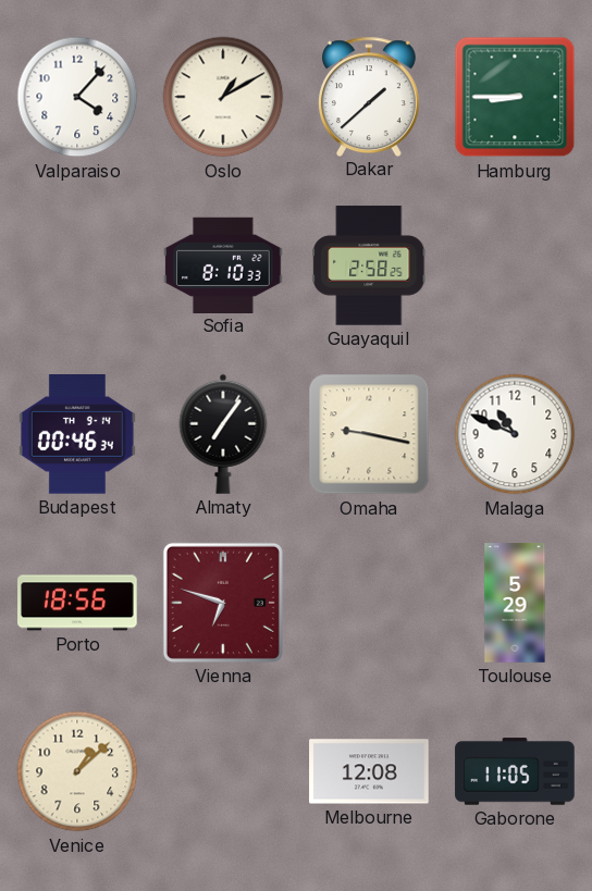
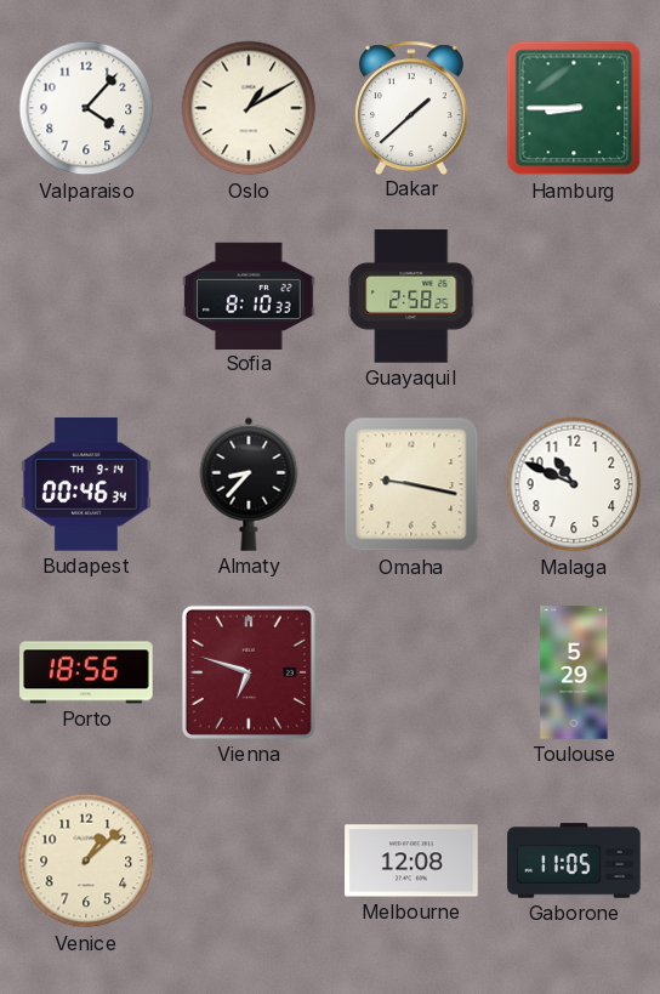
Almaty: 7:06 -> 8:37 (249, 484)
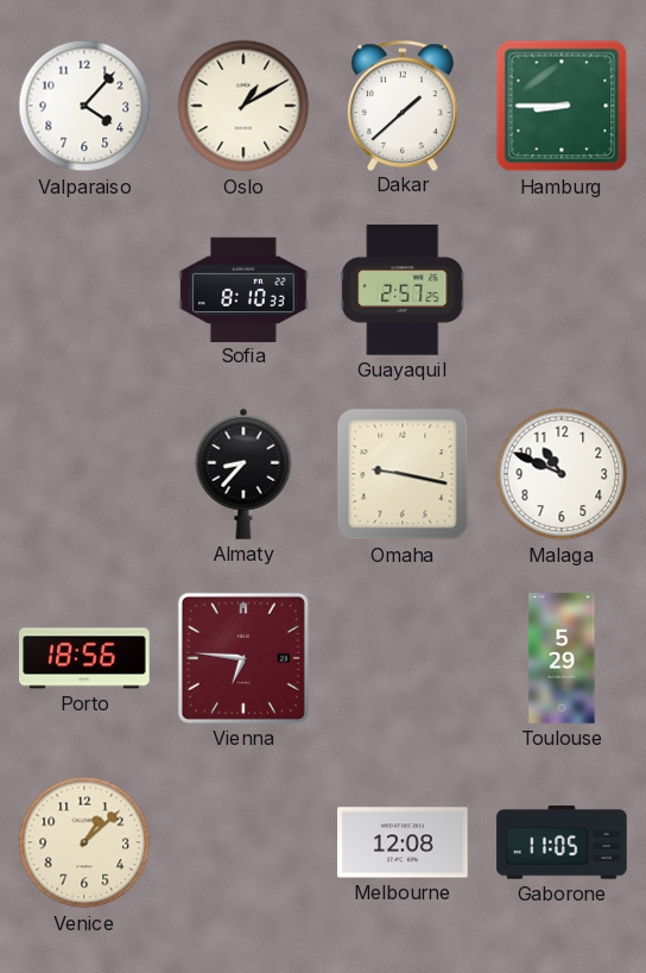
Guayaquil: 2:58 -> 2:57 (403, 290)
Budapest: 00:46 -> none (86, 485)
Vienna: 6:48 -> 6:46 (243, 658)
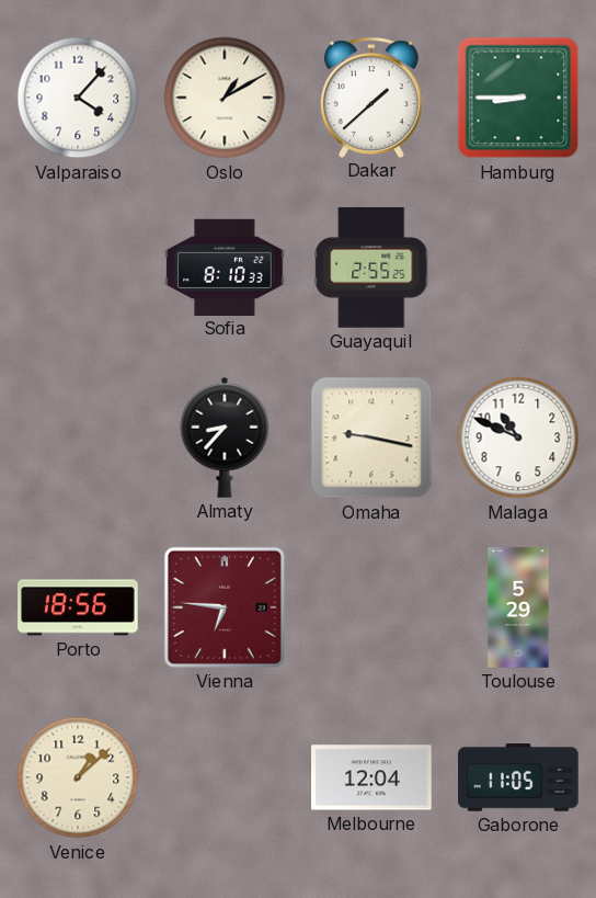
Guayaquil: 2:57 -> 2:55 (371, 268)
Melbourne: 12:08 -> 12:04 (371, 777)
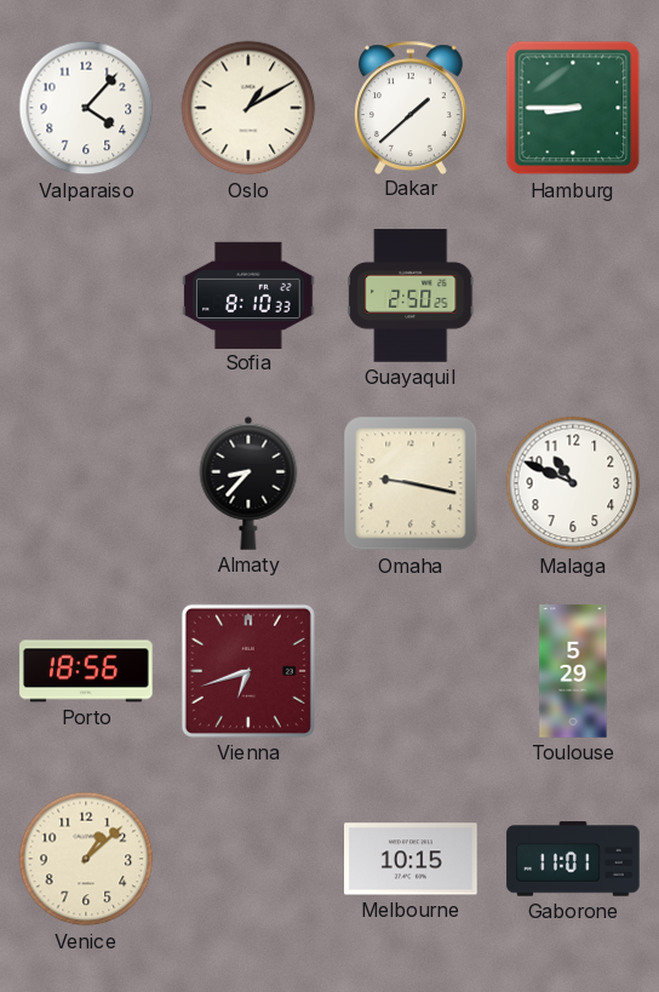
Guayaquil: 2:55 -> 2:50 (411, 296)
Vienna: 6:46 -> 6:42 (248, 671)
Melbourne: 12:04 -> 10:15 (411, 859)
Gaborone: 11:05 -> 11:01 (573, 859)
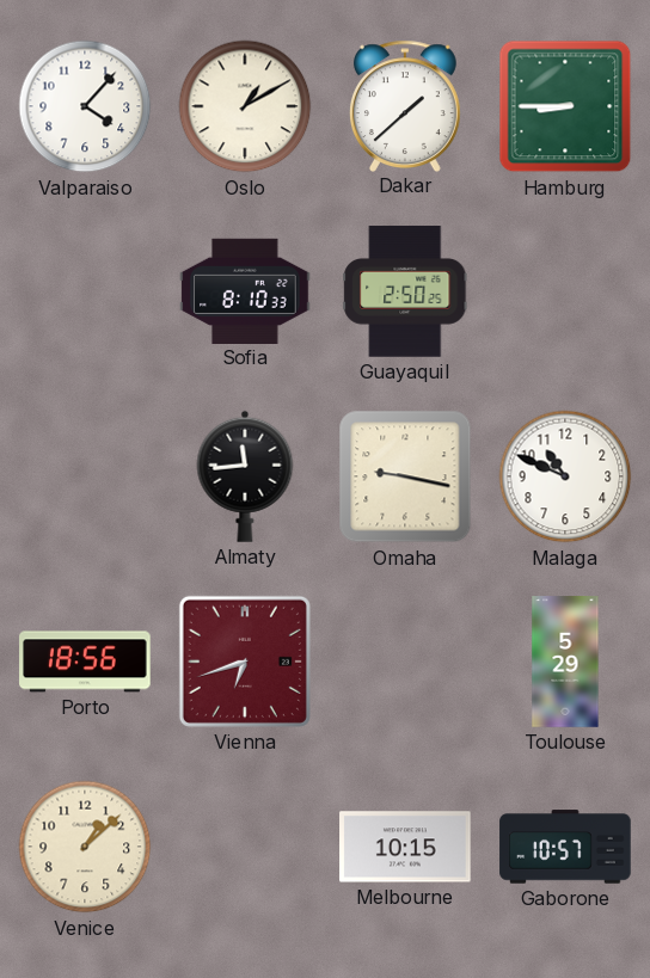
Almaty: 8:37 -> 11:44 (245, 476)
Gaborone: 11:01 -> 10:57 (565, 847)
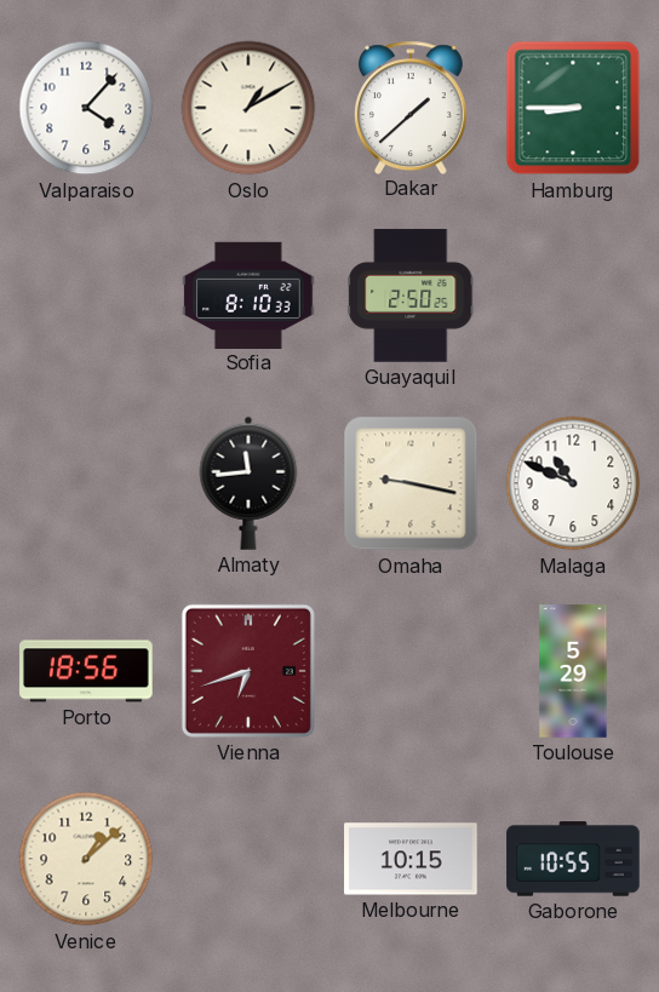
Gaborone: 10:57 -> 10:55 (573, 859)
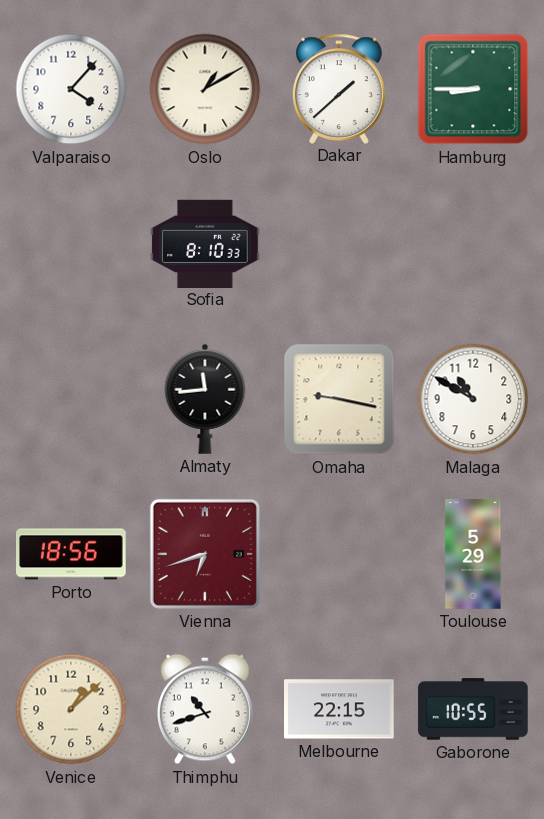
Guayaquil: 2:50 -> none (411, 296)
Malaga: 10:49 -> 10:50 (473, 399)
Thimphu: none -> 10:42 (206, 709)
Melbourne: 10:15 -> 22:15 (339, 709)
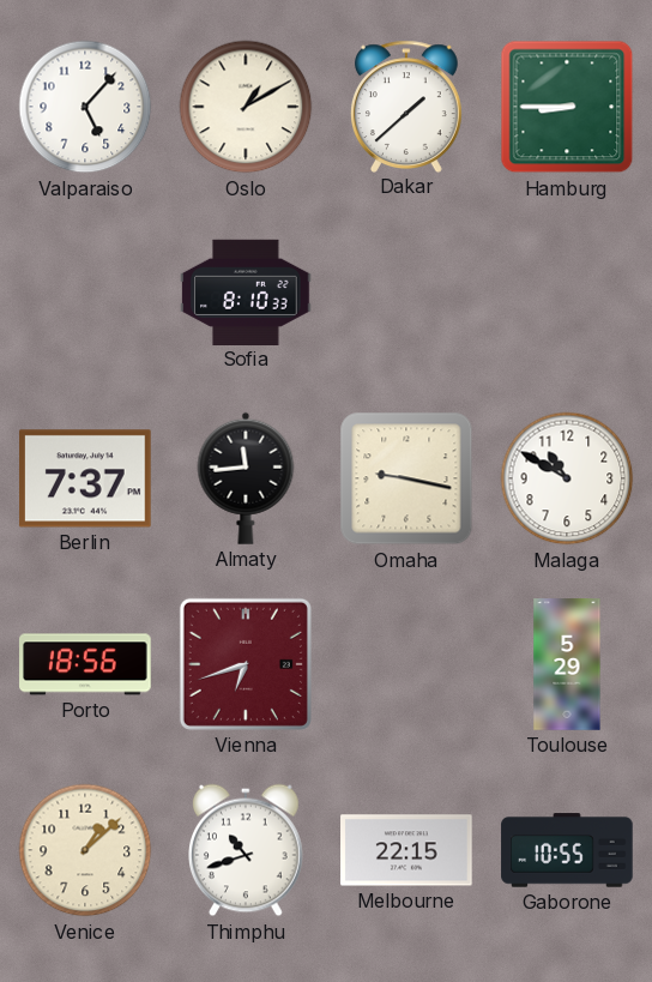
Valparaiso: 4:07 -> 5:07 (85, 107)
Berlin: none -> 7:37 (85, 478)
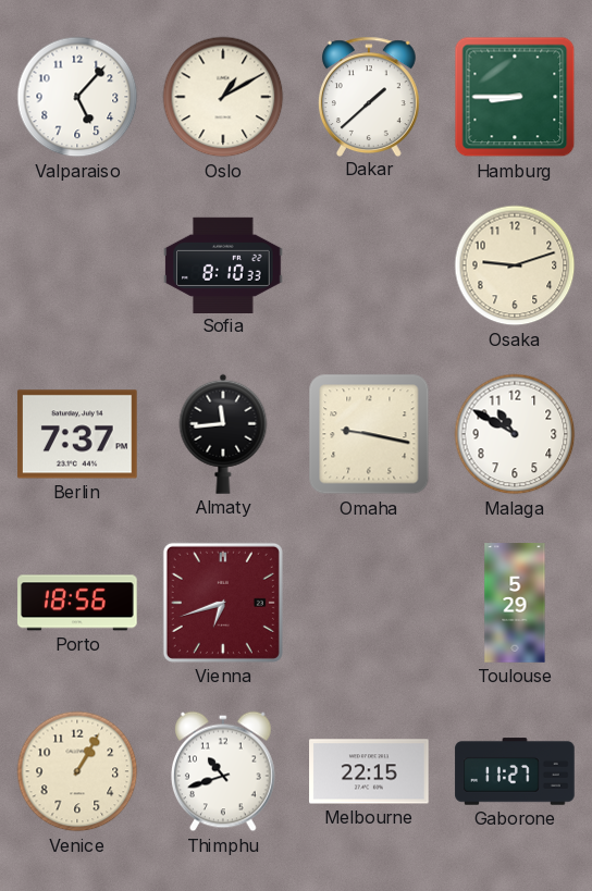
Osaka: none -> 9:12 (515, 265)
Venice: 1:08 -> 1:05 (77, 771)
Gaborone: 10:55 -> 11:27 (515, 771)
